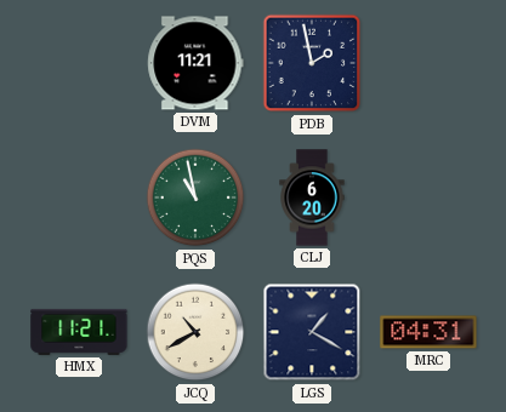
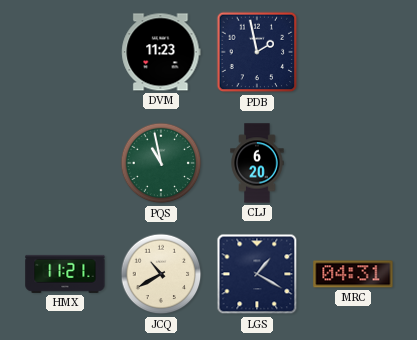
DVM: 11:21 -> 11:23 (161, 52)
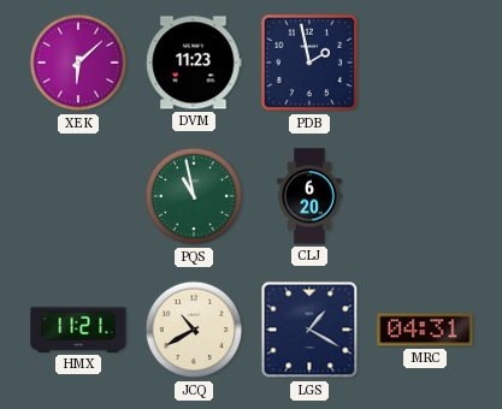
XEK: none -> 6:08 (78, 63)
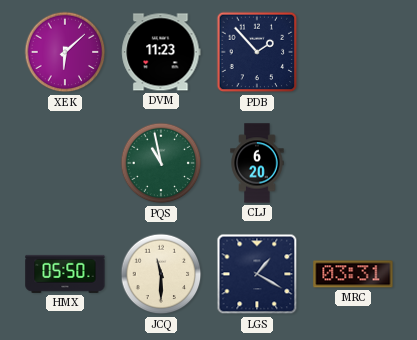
PDB: 1:58 -> 1:53 (257, 52)
HMX: 11:21 -> 05:50 (65, 274)
JCQ: 10:40 -> 11:30 (161, 274)
MRC: 04:31 -> 03:31 (353, 274)
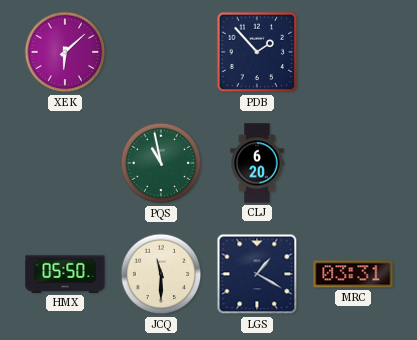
DVM: 11:23 -> none (161, 52)
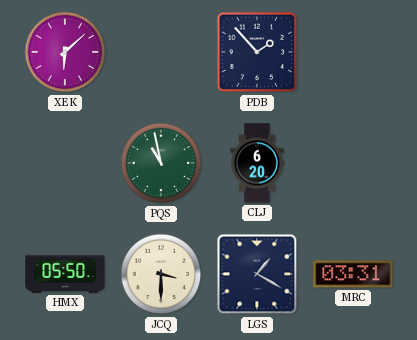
JCQ: 11:30 -> 3:30 (161, 274)
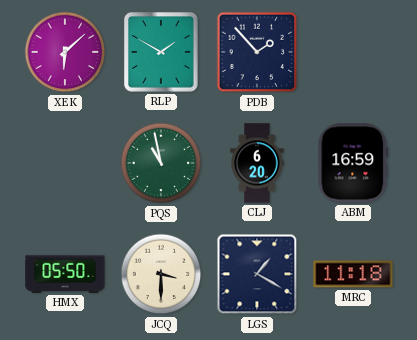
RLP: none -> 1:50 (161, 52)
ABM: none -> 16:59 (353, 163)
MRC: 03:31 -> 11:18 (353, 274)
